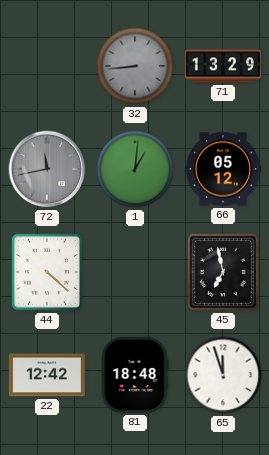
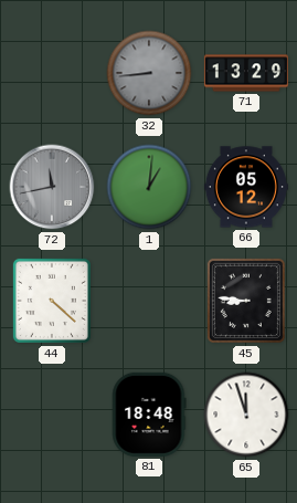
45: 6:58 -> 8:46 (246, 301)
22: 12:42 -> none (47, 375)
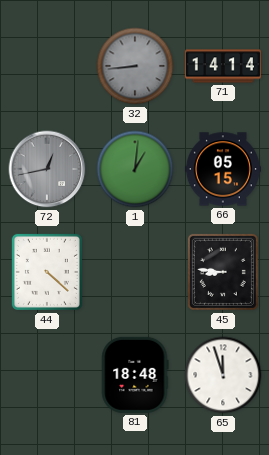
71: 13:29 -> 14:14 (223, 66)
72: 11:43 -> 12:43 (47, 169)
66: 05:12 -> 05:15 (223, 169)
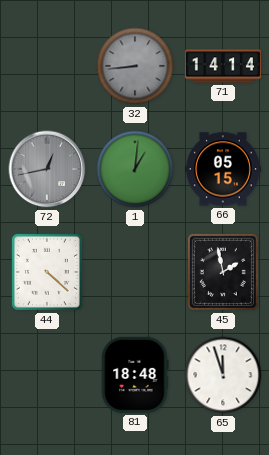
45: 8:46 -> 1:58 (223, 272)
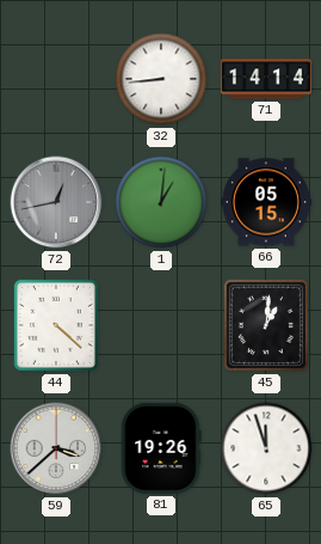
32 dial: grey -> white (161, 79)
45: 1:58 -> 1:01 (266, 325)
59: none -> 3:38 (56, 448)
81: 18:48 -> 19:26 (161, 448)
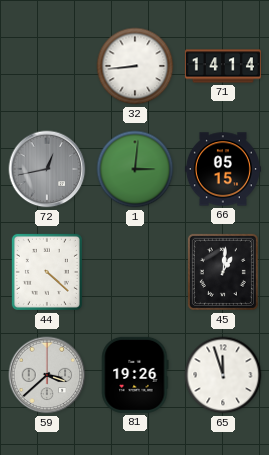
1: 1:01 -> 3:01 (135, 169)
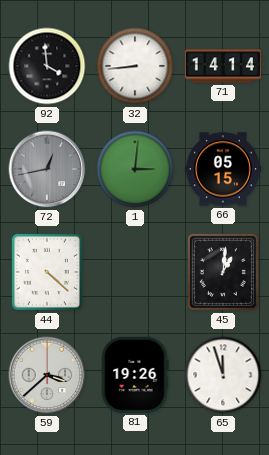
92: none -> 3:59 (47, 66)
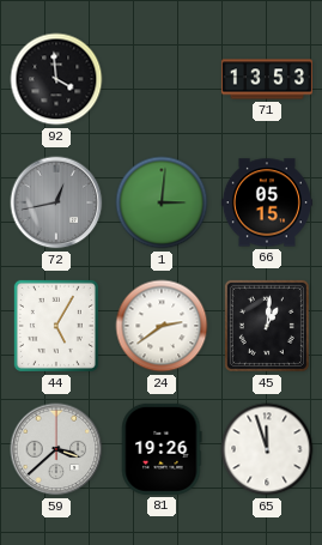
32: 8:44 -> none (135, 66)
71: 14:14 -> 13:53 (267, 79)
44: 4:22 -> 5:05 (56, 326)
24: none -> 2:39 (162, 326)
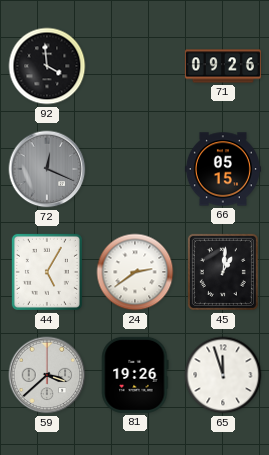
71: 13:53 -> 09:26 (223, 66)
72: 12:43 -> 12:19 (47, 169)
1: 3:01 -> none (162, 202)
